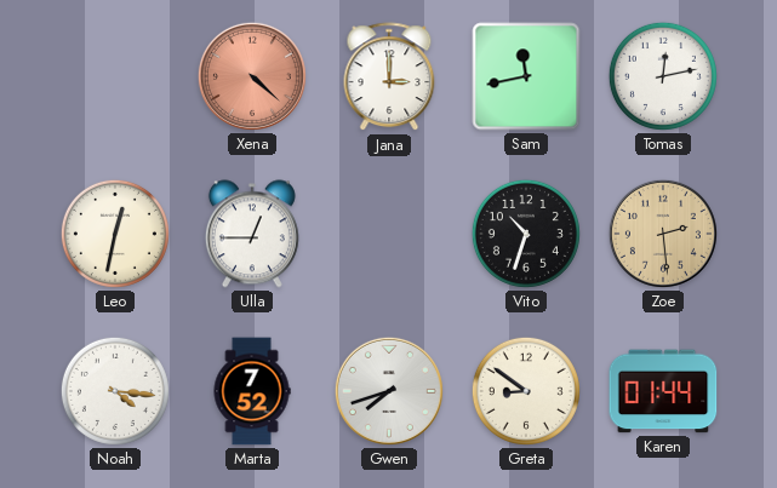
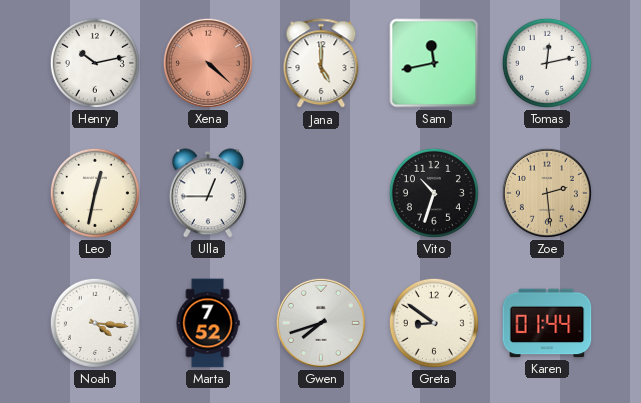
Henry: none -> 10:13 (95, 63)
Jana: 3:00 -> 5:00 (321, 64)
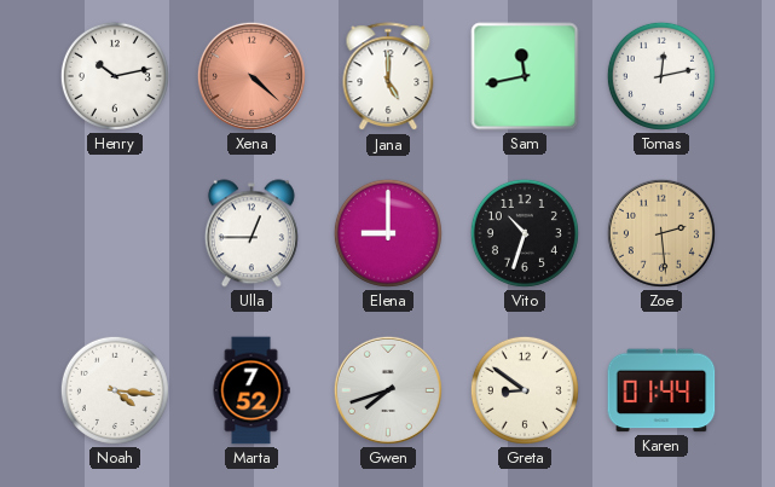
Leo: 12:32 -> none (95, 193)
Elena: none -> 9:00 (388, 233)
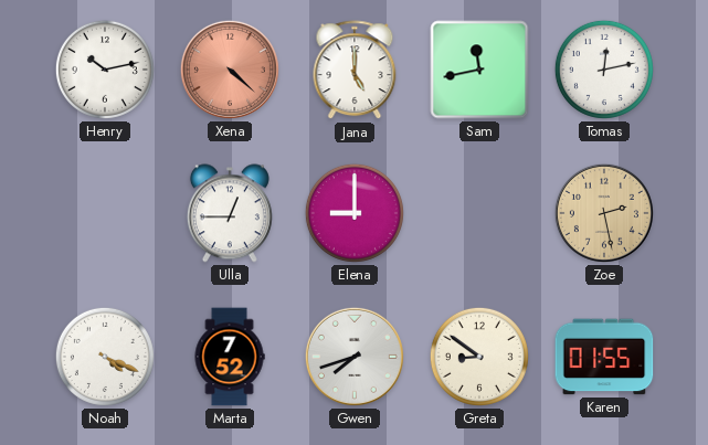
Vito: 10:33 -> none (525, 233)
Zoe: 2:29 -> 2:28 (604, 213)
Noah: 4:16 -> 4:19 (105, 357)
Karen: 01:44 -> 01:55 (604, 357)
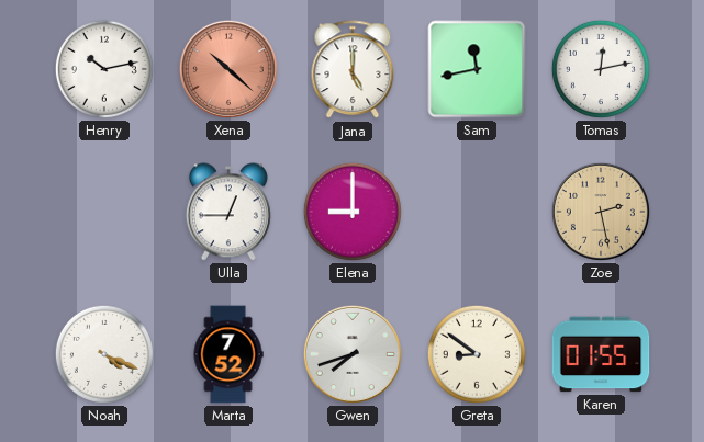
Xena: 4:22 -> 10:22 (228, 69)
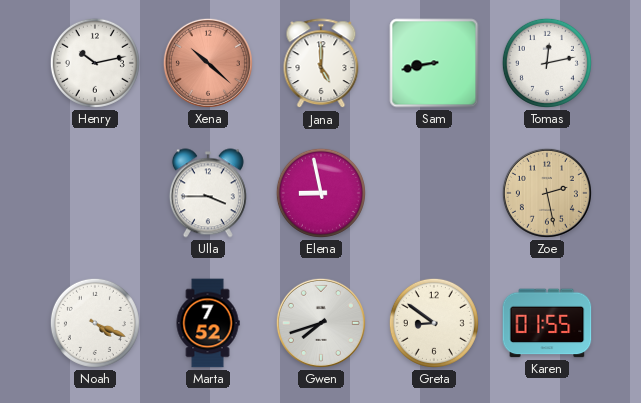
Sam: 11:43 -> 8:43 (434, 63)
Ulla: 12:45 -> 3:45 (208, 193)
Elena: 9:00 -> 8:58 (321, 193)
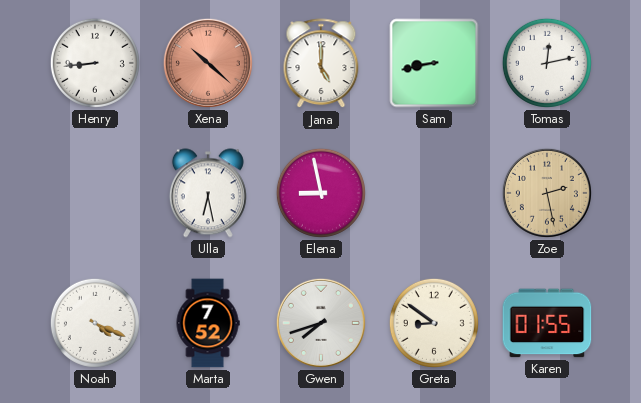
Henry: 10:13 -> 8:44 (95, 63)
Ulla: 3:45 -> 6:28 (208, 193)
